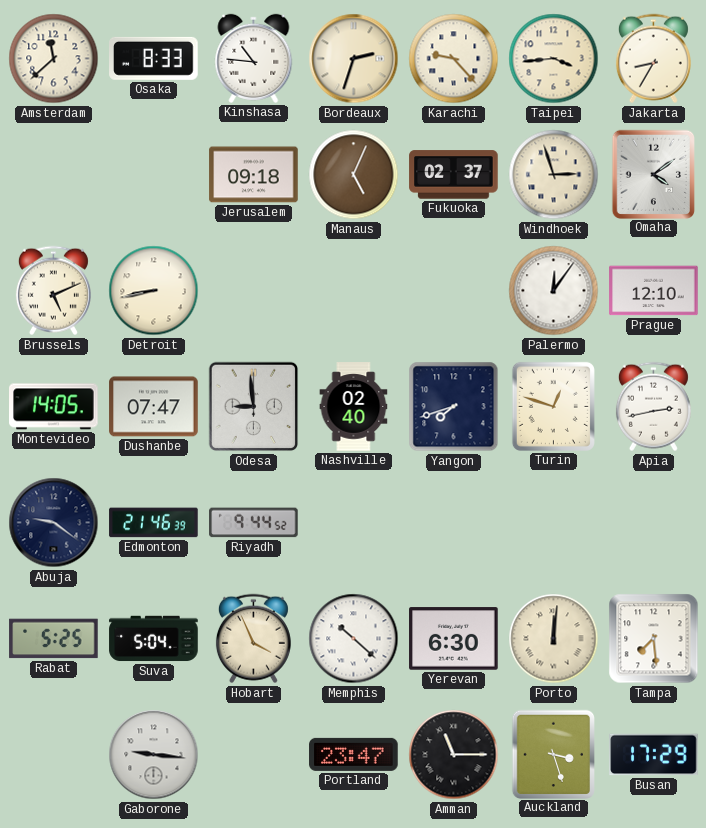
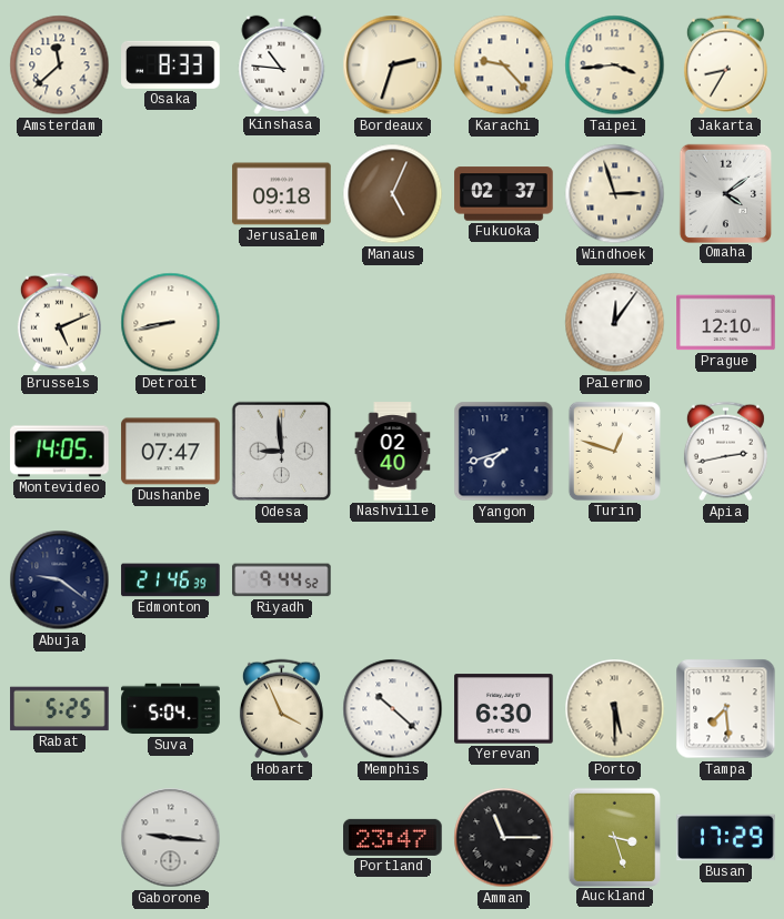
Porto: 12:01 -> 5:30 (615, 709)
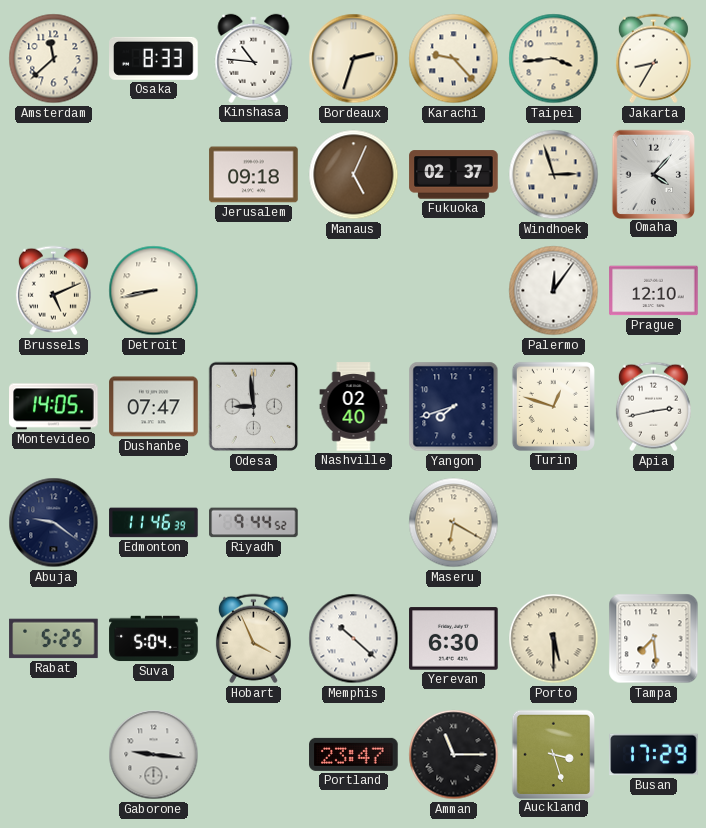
Omaha: 4:09 -> 4:07 (653, 174)
Edmonton: 21:46 -> 11:46 (154, 523)
Maseru: none -> 6:20 (454, 523)
